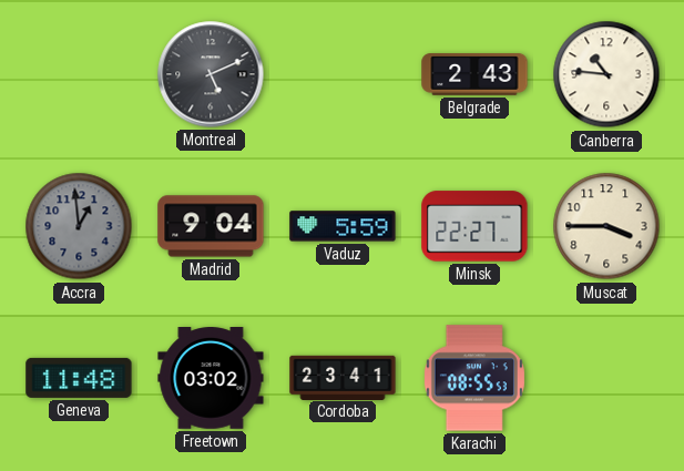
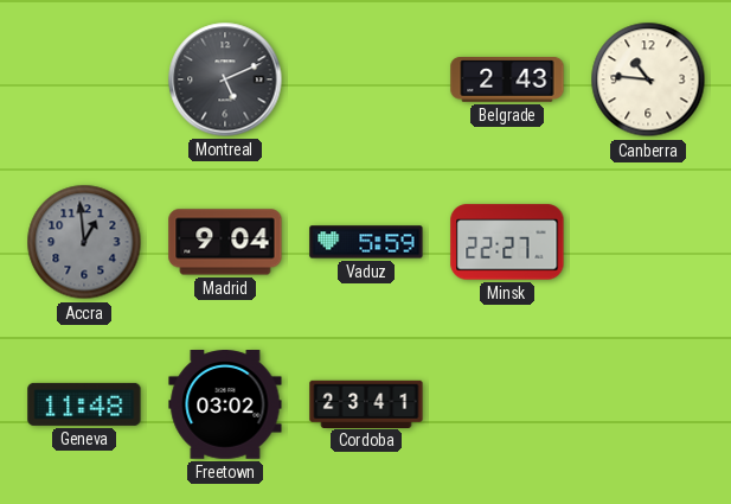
Muscat: 3:45 -> none (606, 226)
Karachi: 08:55 -> none (474, 378)
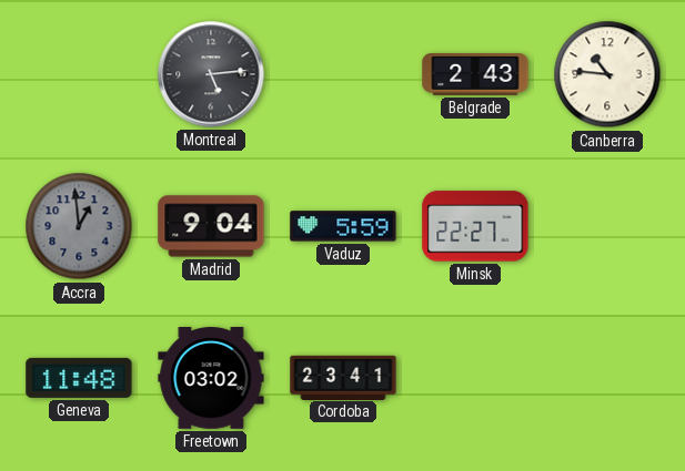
Montreal: 5:11 -> 5:14 (211, 74)
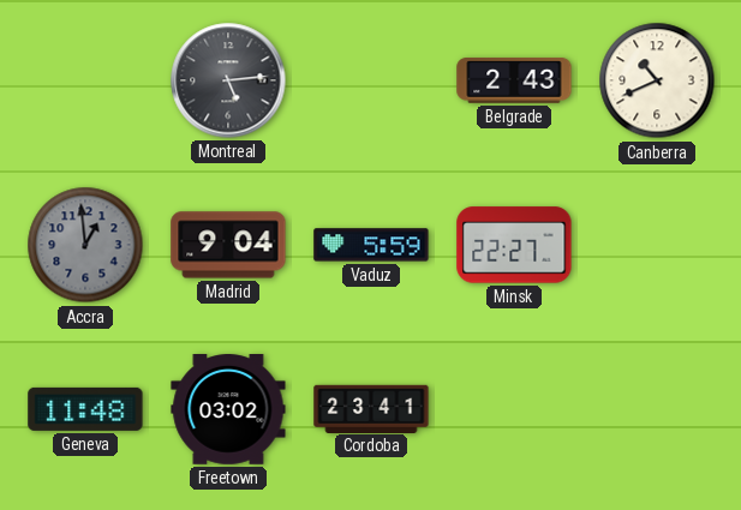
Canberra: 10:46 -> 10:41 (657, 80)
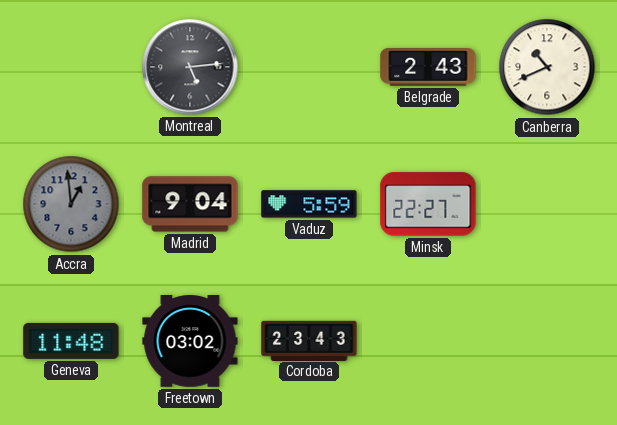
Cordoba: 23:41 -> 23:43 (309, 340)
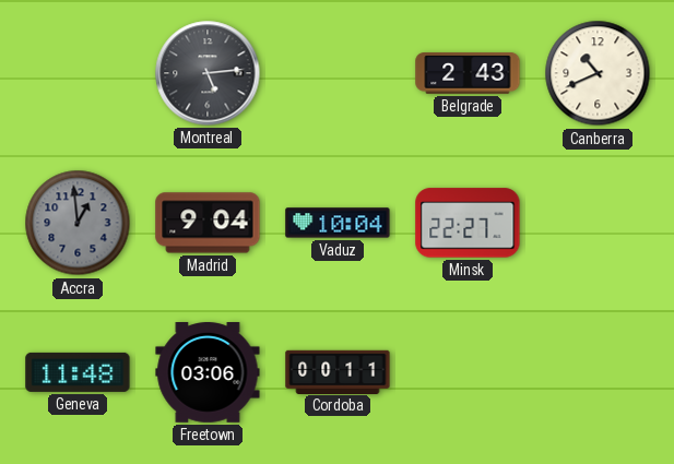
Vaduz: 5:59 -> 10:04 (338, 223)
Freetown: 03:02 -> 03:06 (208, 373)
Cordoba: 23:43 -> 00:11 (338, 371)
